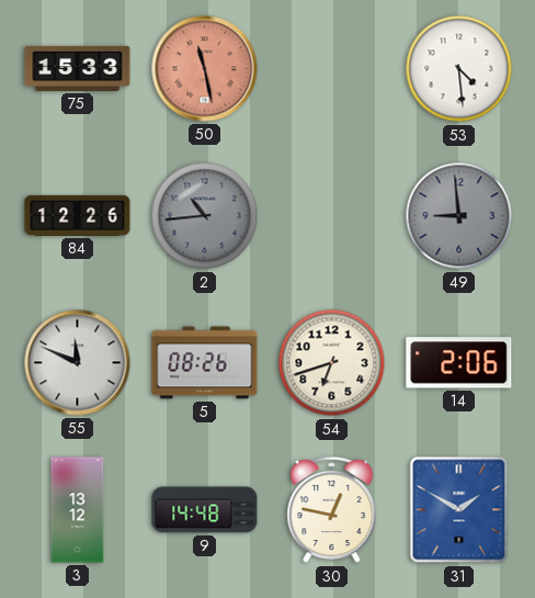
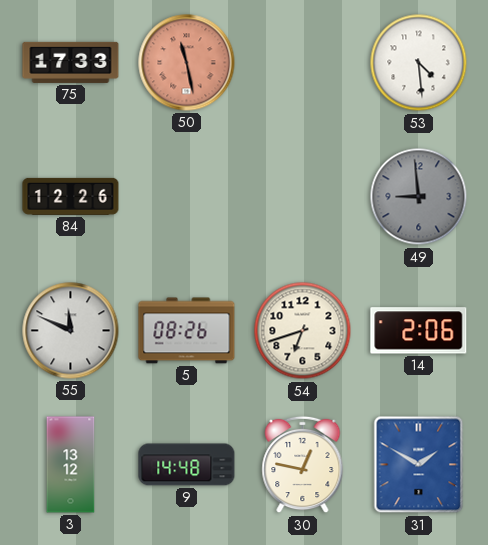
75: 15:33 -> 17:33 (71, 62)
2: 10:44 -> none (205, 216)
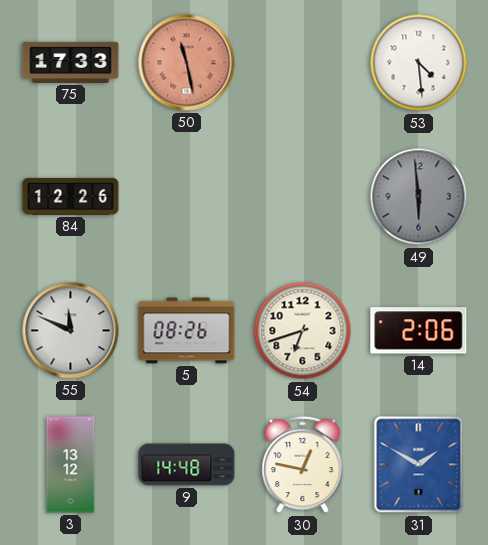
49: 8:59 -> 5:59 (419, 197)
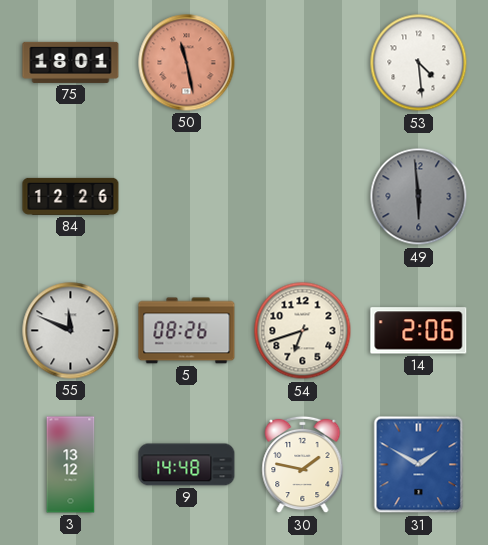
75: 17:33 -> 18:01 (71, 62)
30: 12:47 -> 1:47 (303, 465)
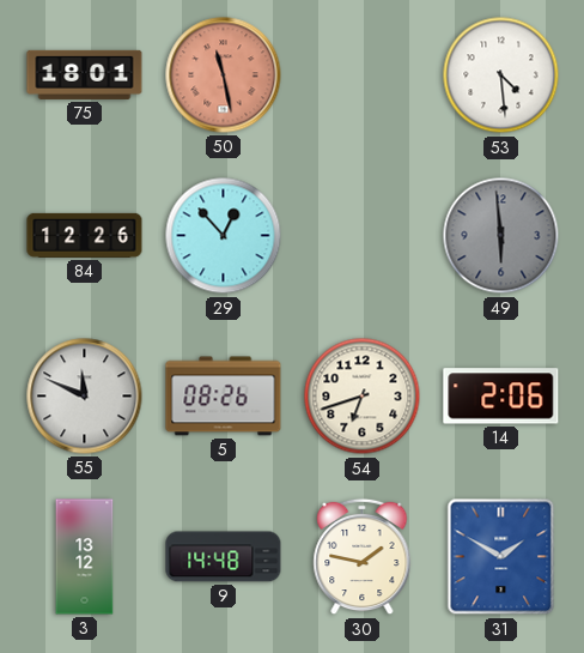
29: none -> 12:53 (224, 236)
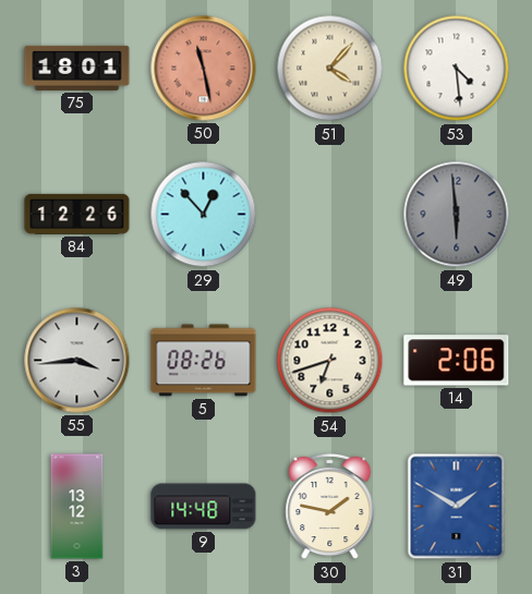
51: none -> 4:07 (330, 69)
55: 11:49 -> 3:44 (77, 361)
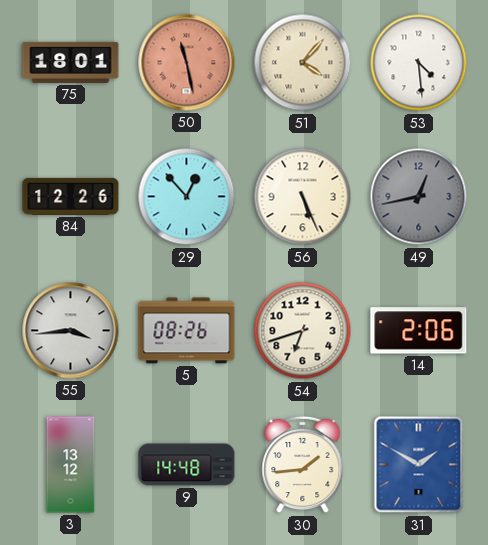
56: none -> 5:26 (303, 197)
49: 5:59 -> 12:43 (419, 197)
30: 1:47 -> 1:44 (303, 465)
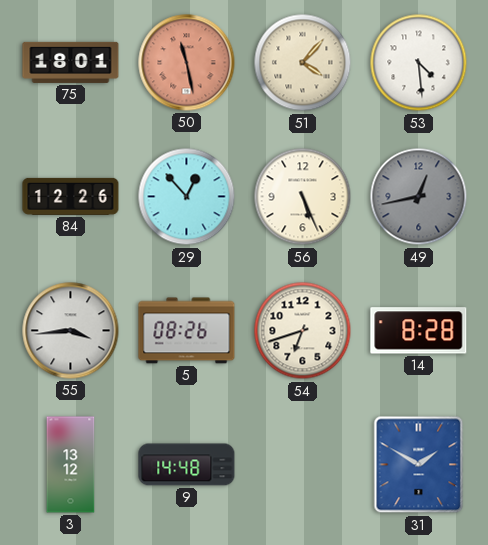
14: 2:06 -> 8:28 (419, 331)
30: 1:44 -> none (303, 465)
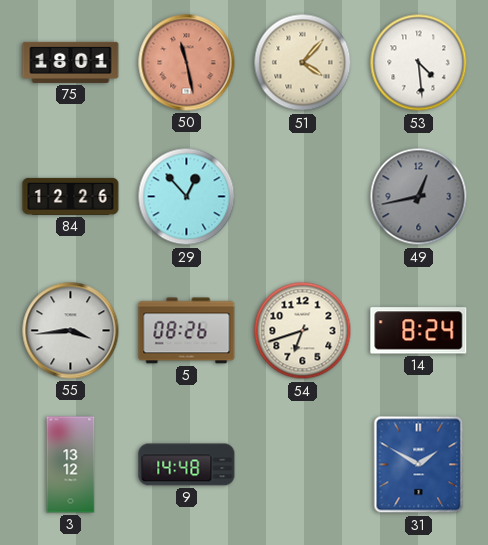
56: 5:26 -> none (303, 197)
14: 8:28 -> 8:24 (419, 331)
